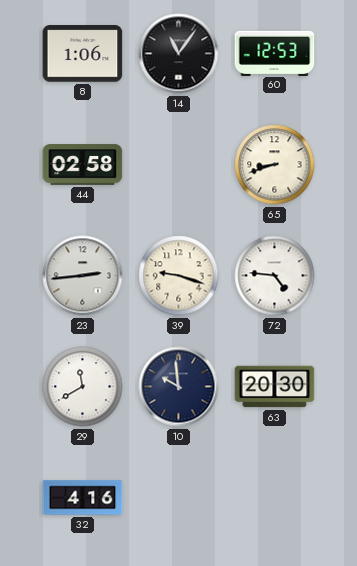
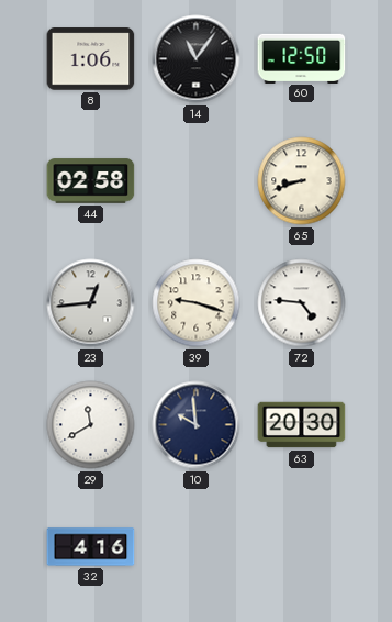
60: 12:53 -> 12:50 (302, 58)
23: 2:44 -> 12:44 (91, 303)
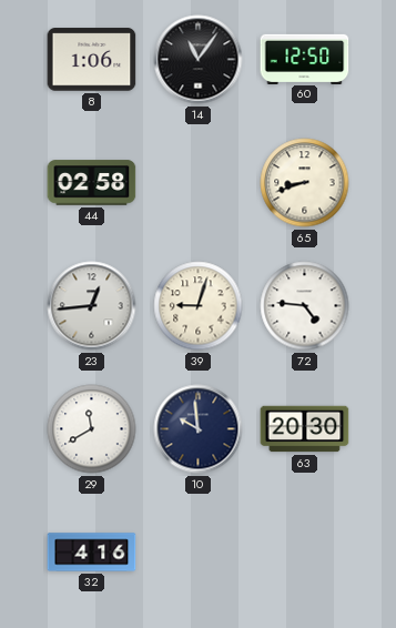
39: 9:18 -> 9:03 (199, 306)
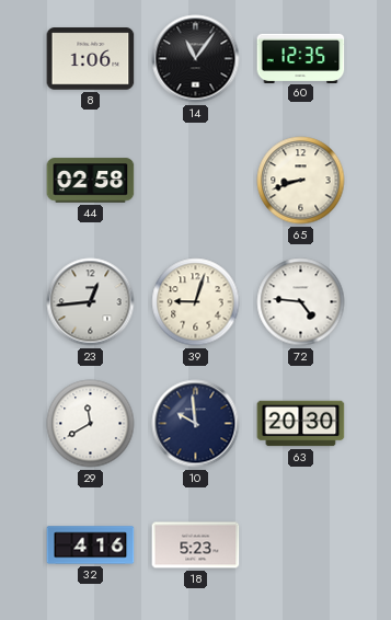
60: 12:50 -> 12:35 (301, 58)
18: none -> 5:23 (196, 546)
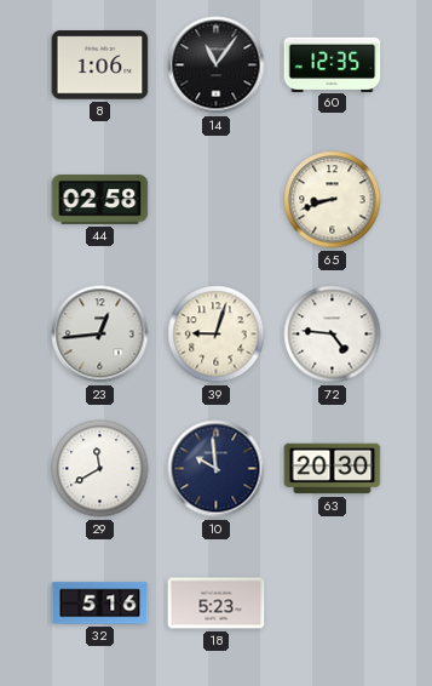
32: 4:16 -> 5:16 (100, 604)
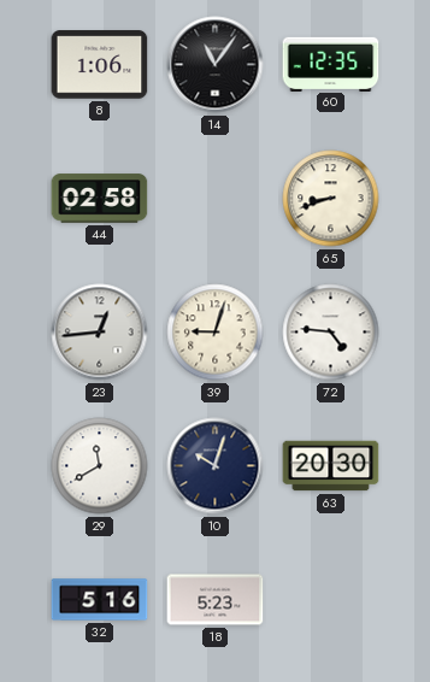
10: 9:59 -> 10:03 (216, 466)
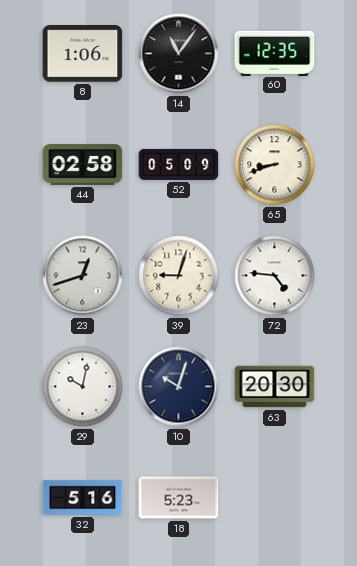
52: none -> 05:09 (179, 164)
23: 12:44 -> 12:42 (83, 276)
29: 11:40 -> 10:02 (83, 387)
